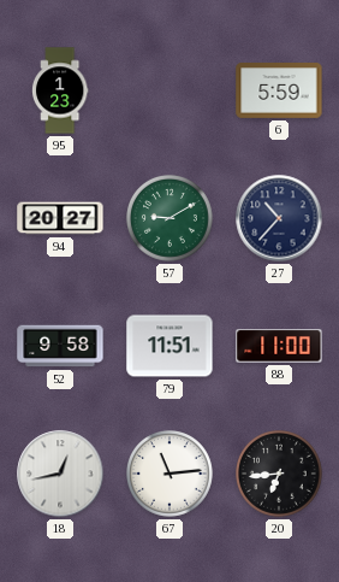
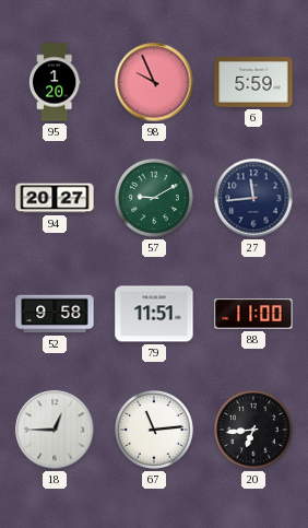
95: 1:23 -> 1:20 (55, 82)
98: none -> 9:56 (154, 82)
27: 10:37 -> 11:44 (253, 198)
18: 12:43 -> 12:45 (55, 430)
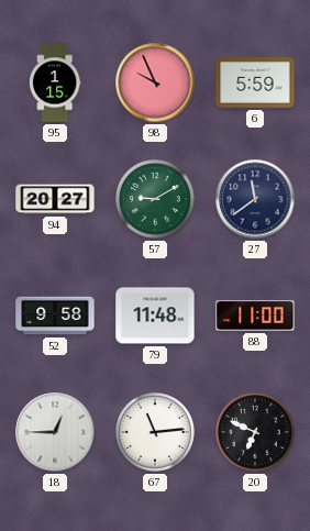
95: 1:20 -> 1:15 (55, 82)
27: 11:44 -> 11:39 (255, 199)
79: 11:51 -> 11:48 (155, 316)
20: 6:44 -> 6:49 (256, 433)
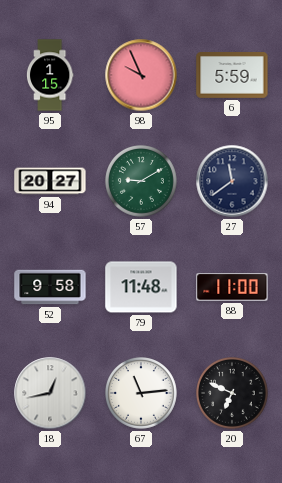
18: 12:45 -> 12:43 (50, 393)
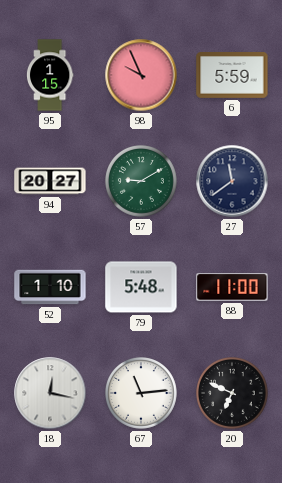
52: 9:58 -> 1:10 (50, 287)
79: 11:48 -> 5:48 (141, 287)
18: 12:43 -> 12:17 (50, 393)
